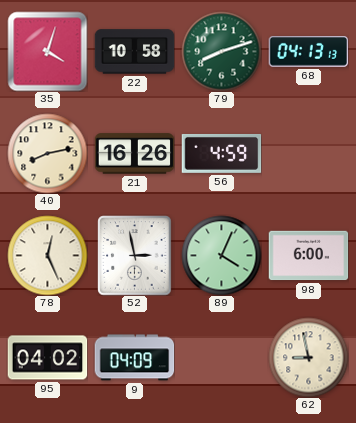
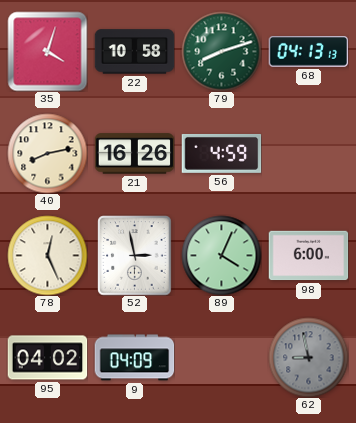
62 dial: cream -> grey (308, 357)
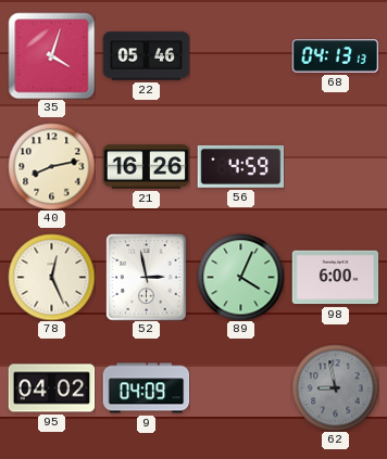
22: 10:58 -> 05:46 (146, 56)
79: 8:12 -> none (221, 51)
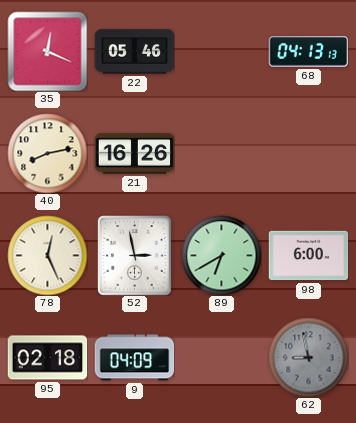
35: 4:03 -> 12:19 (47, 51)
56: 4:59 -> none (240, 167)
89: 4:04 -> 6:40 (221, 255)
95: 04:02 -> 02:18 (47, 358)
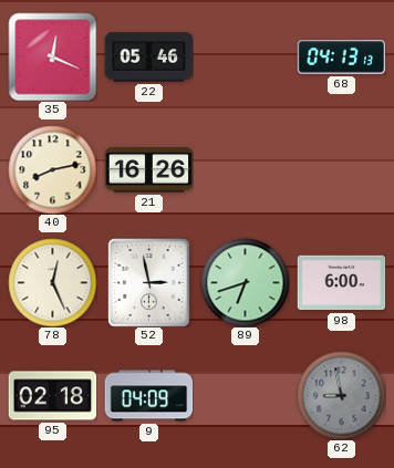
89: 6:40 -> 6:42 (245, 282)
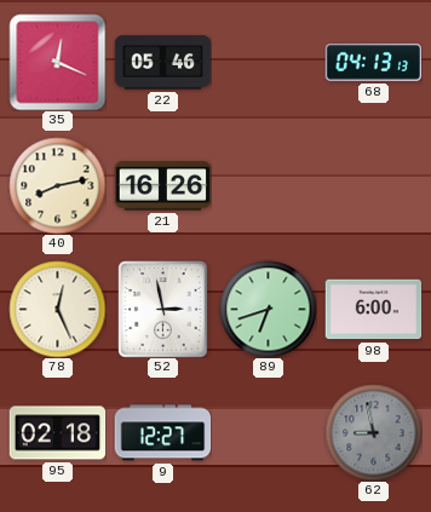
9: 04:09 -> 12:27 (162, 433)
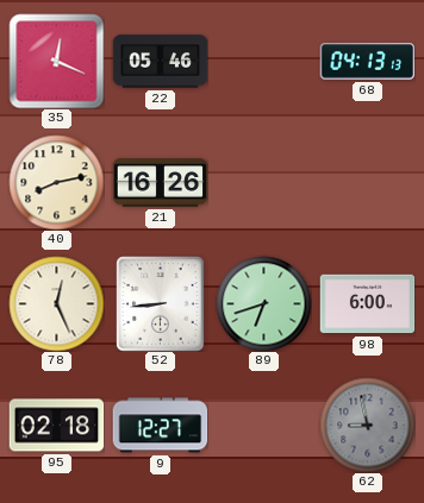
52: 2:58 -> 8:44 (161, 303)
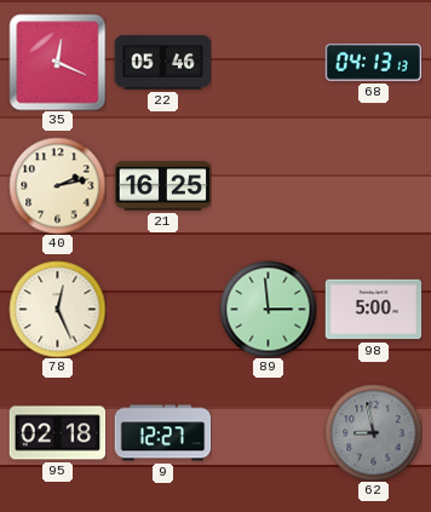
40: 8:13 -> 2:13 (57, 185)
21: 16:26 -> 16:25 (162, 186)
52: 8:44 -> none (161, 303)
89: 6:42 -> 2:59 (268, 309)
98: 6:00 -> 5:00 (373, 310)
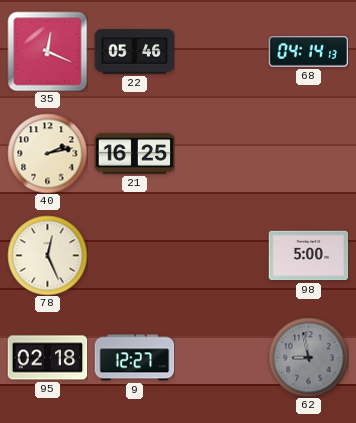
68: 04:13 -> 04:14 (308, 52)
89: 2:59 -> none (268, 309)
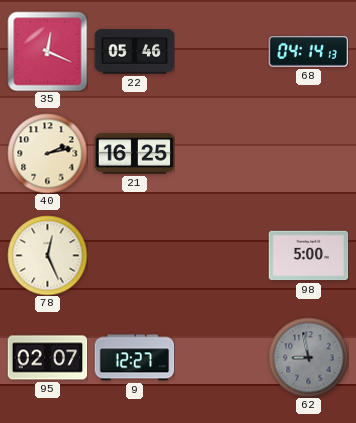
95: 02:18 -> 02:07 (47, 358)
